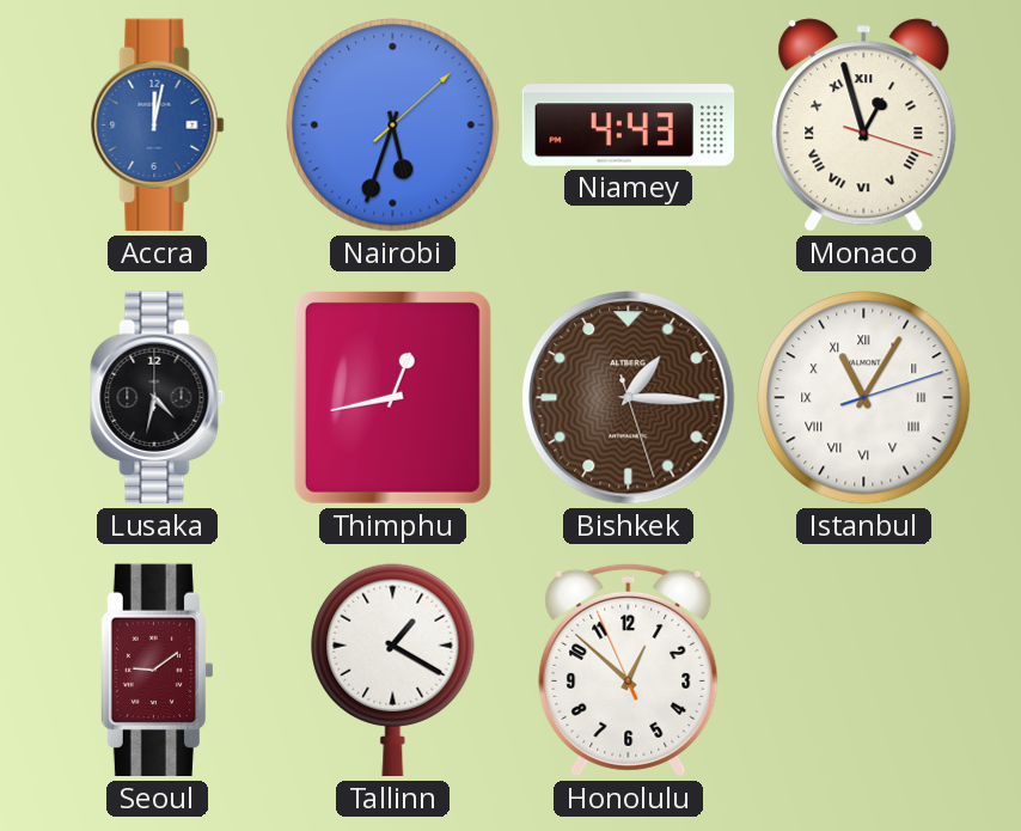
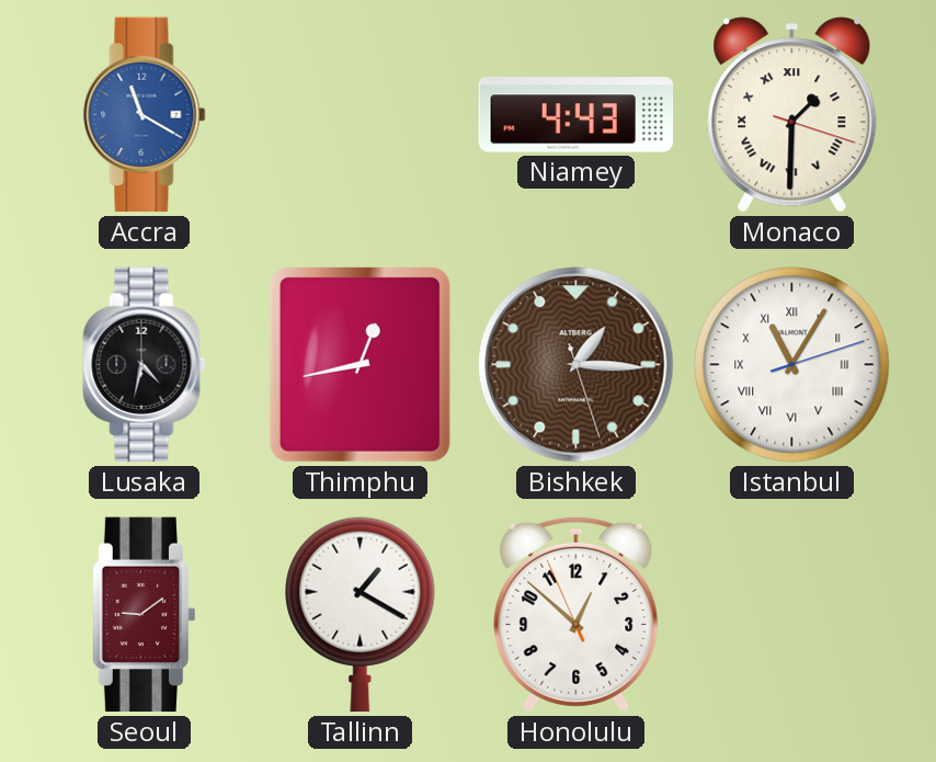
Accra: 12:02 -> 11:20 (145, 115)
Nairobi: 5:33 -> none (393, 126)
Monaco: 12:57 -> 1:30 (792, 115)
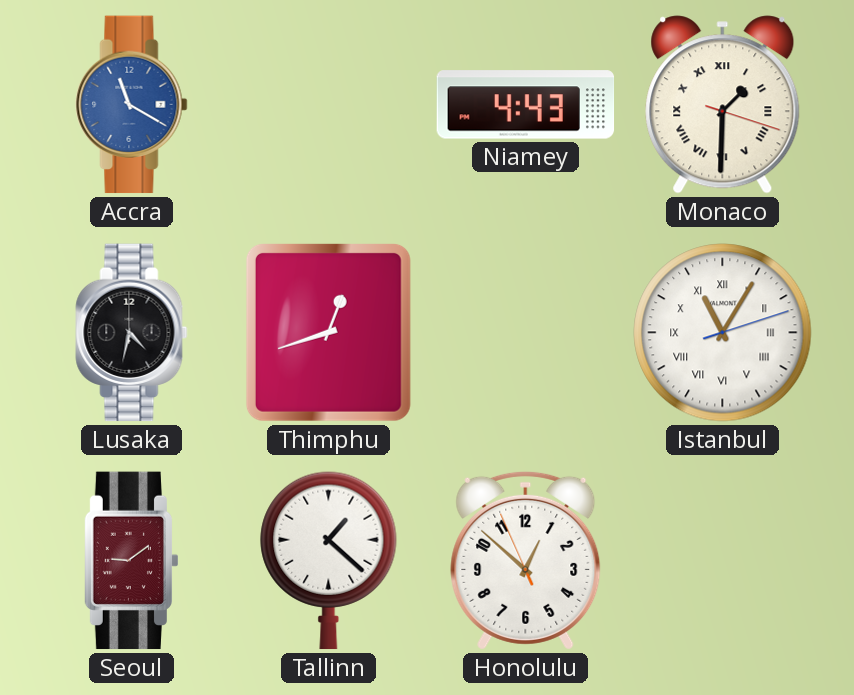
Thimphu: 12:43 -> 12:42 (328, 332)
Bishkek: 1:15 -> none (577, 365)
Tallinn: 1:20 -> 1:22 (329, 561)
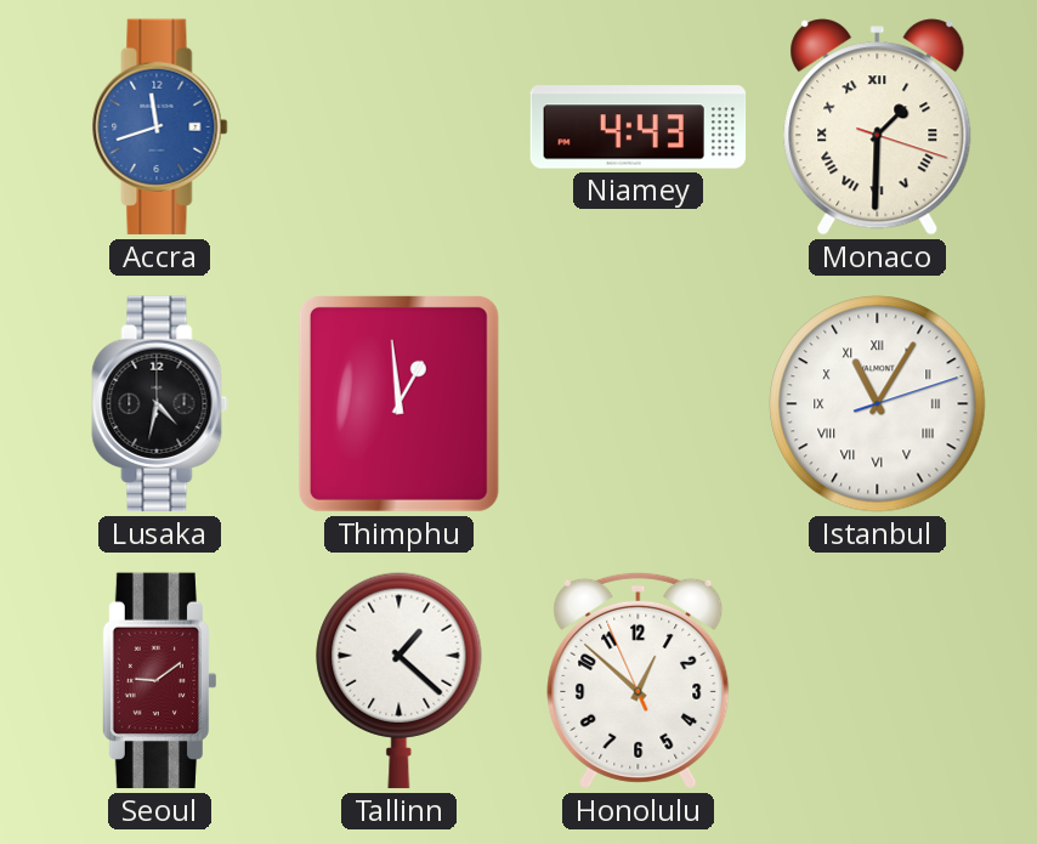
Accra: 11:20 -> 11:42 (160, 128)
Thimphu: 12:42 -> 12:59 (398, 403)
